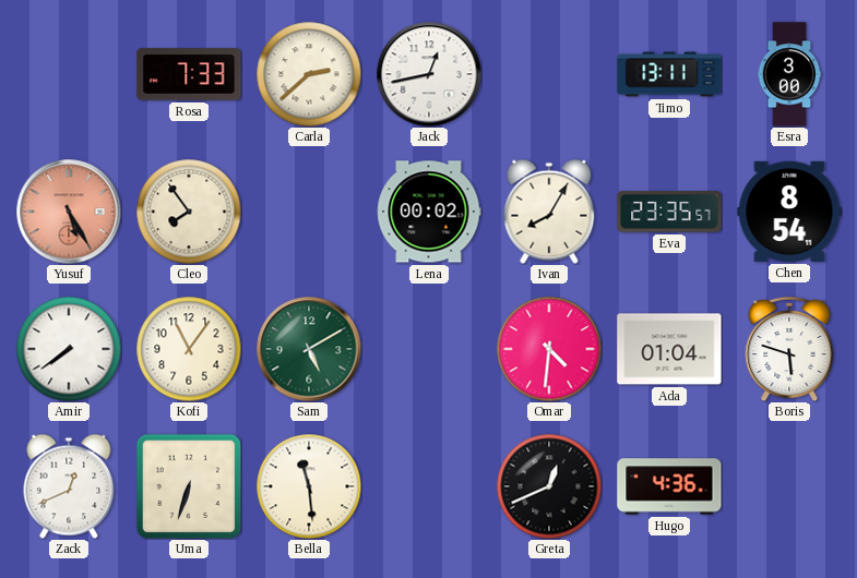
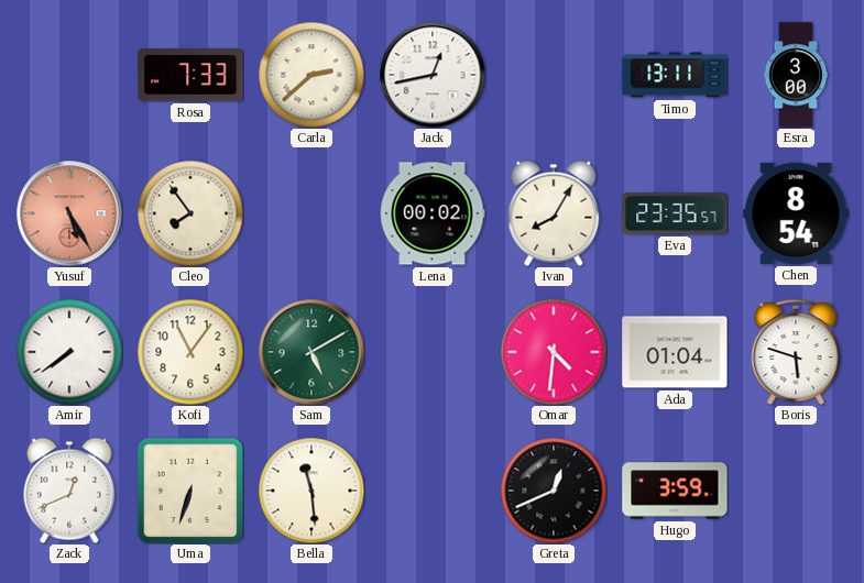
Hugo: 4:36 -> 3:59 (675, 491)
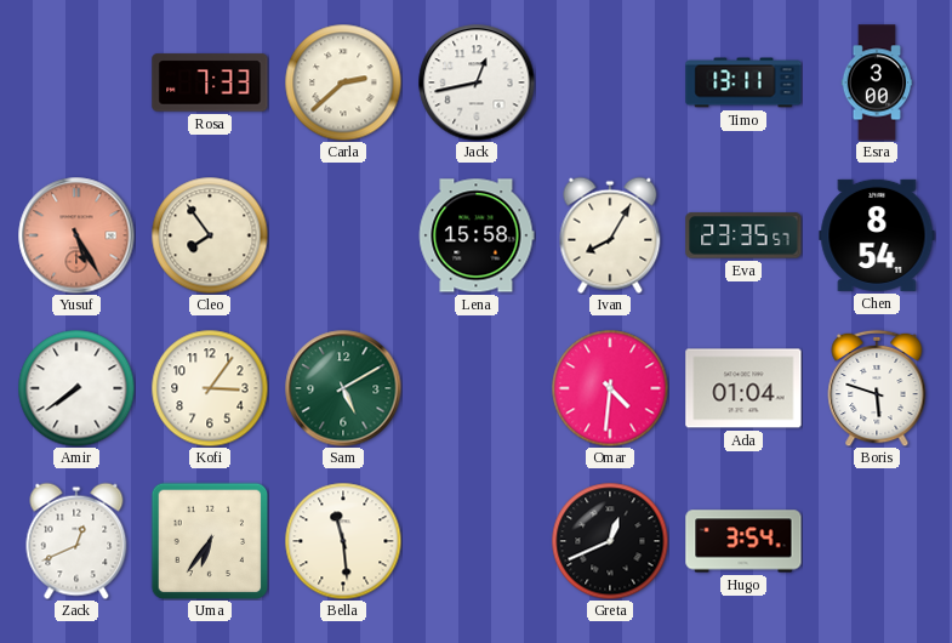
Lena: 00:02 -> 15:58 (477, 235)
Kofi: 11:06 -> 3:06 (210, 388)
Uma: 6:33 -> 6:36 (210, 541)
Hugo: 3:59 -> 3:54 (743, 541)
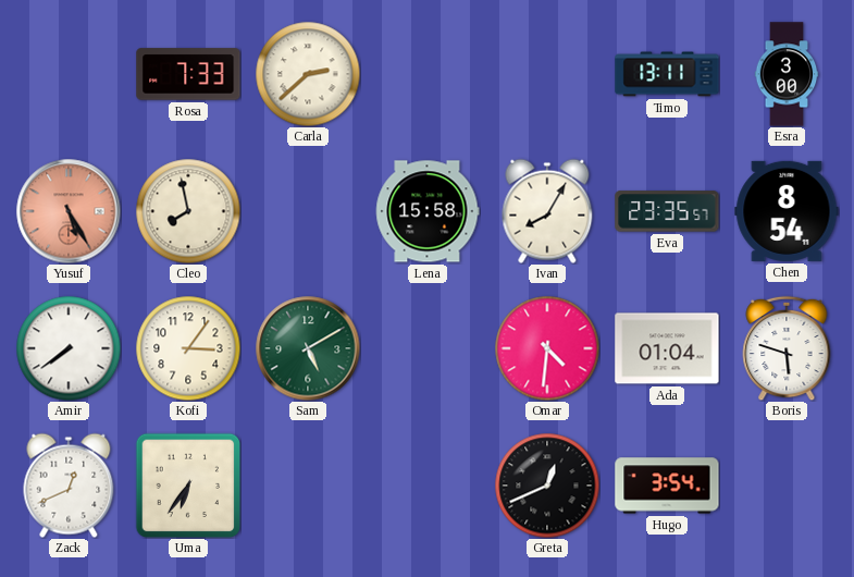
Jack: 12:43 -> none (477, 82)
Cleo: 7:54 -> 7:58 (188, 211)
Bella: 11:29 -> none (343, 541)
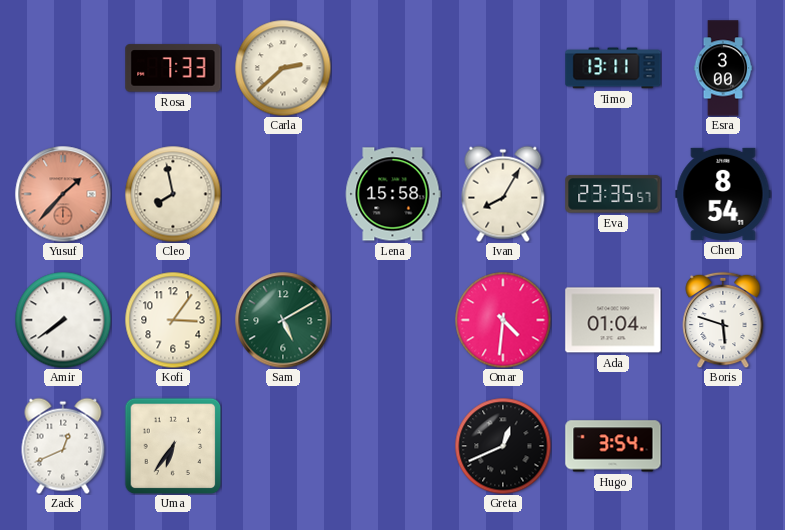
Yusuf: 5:25 -> 1:37 (63, 194)
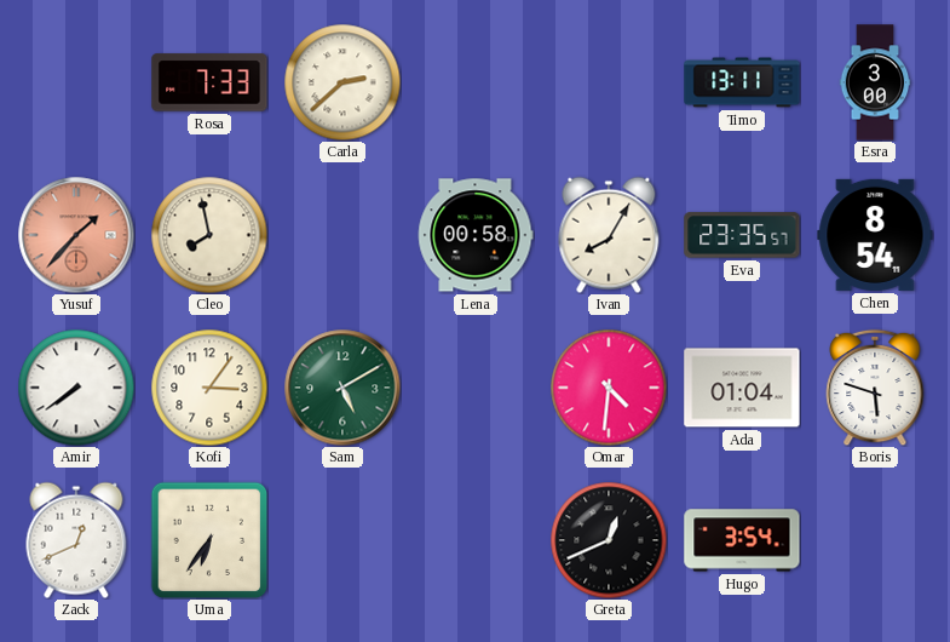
Lena: 15:58 -> 00:58 (476, 235)
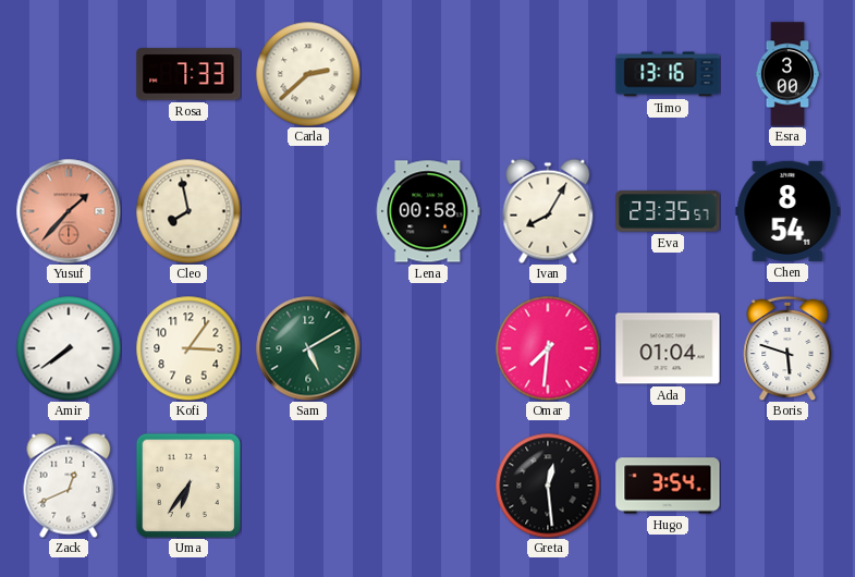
Timo: 13:11 -> 13:16 (668, 74)
Omar: 4:31 -> 7:31 (548, 348)
Greta: 12:41 -> 12:29 (548, 486)
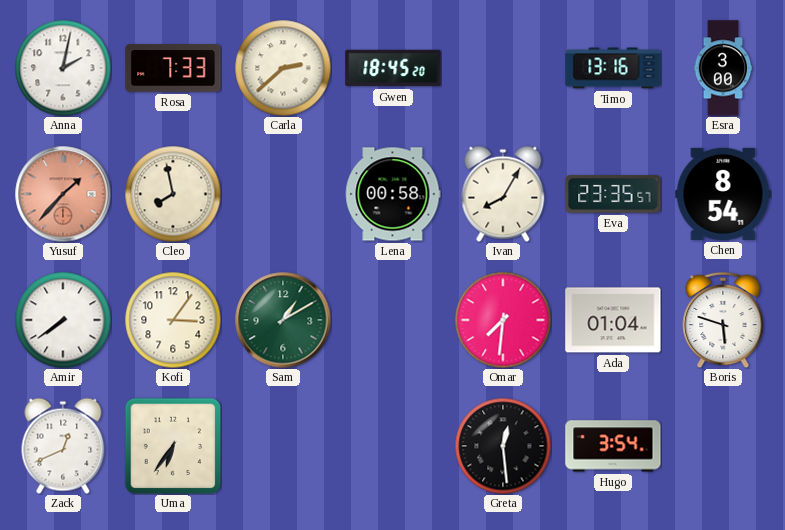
Anna: none -> 2:02 (63, 68)
Gwen: none -> 18:45 (393, 68)
Sam: 5:10 -> 1:10 (283, 320)
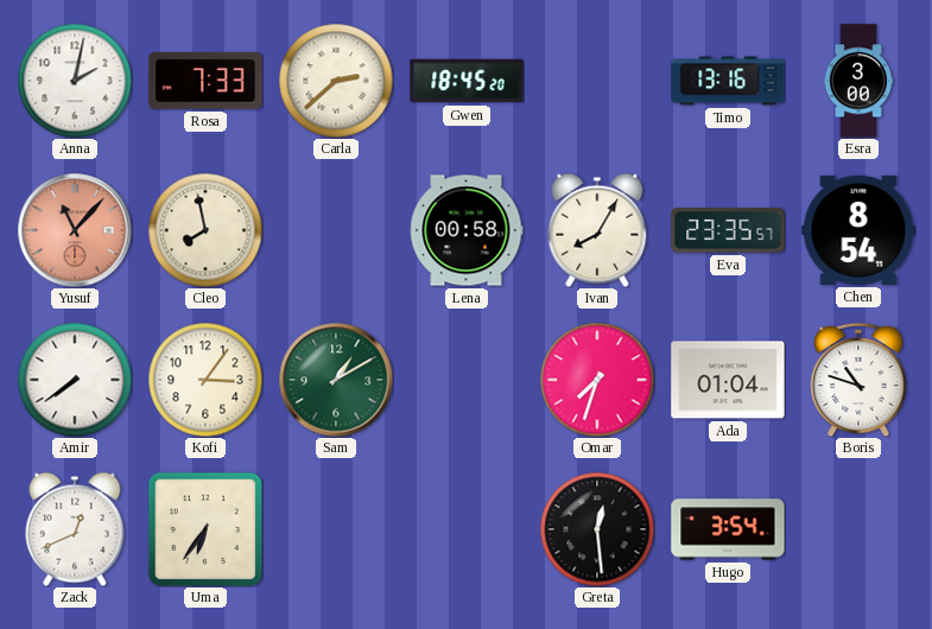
Yusuf: 1:37 -> 11:07 (75, 230)
Omar: 7:31 -> 7:33 (597, 380)
Boris: 5:48 -> 10:48 (858, 380)
